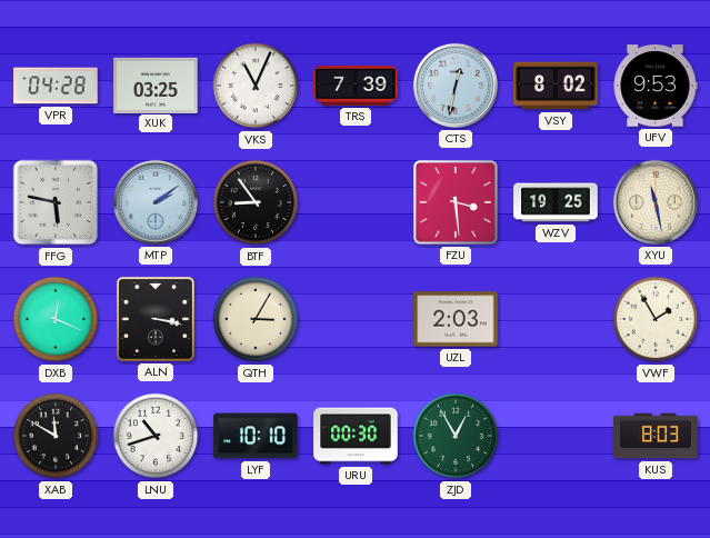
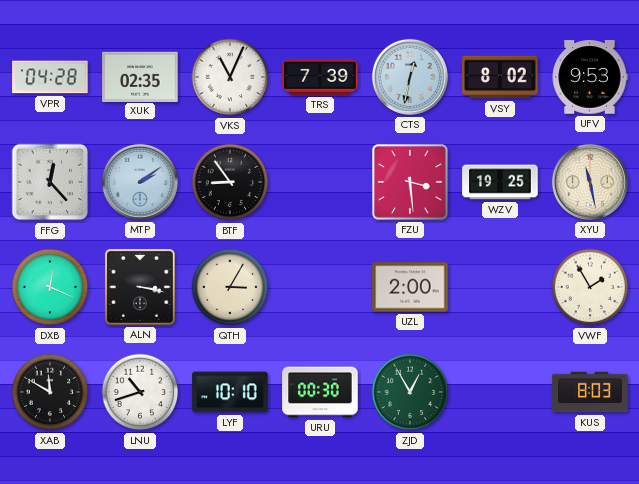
XUK: 03:25 -> 02:35 (140, 76)
FFG: 5:47 -> 12:23 (50, 182)
UZL: 2:03 -> 2:00 (410, 287)
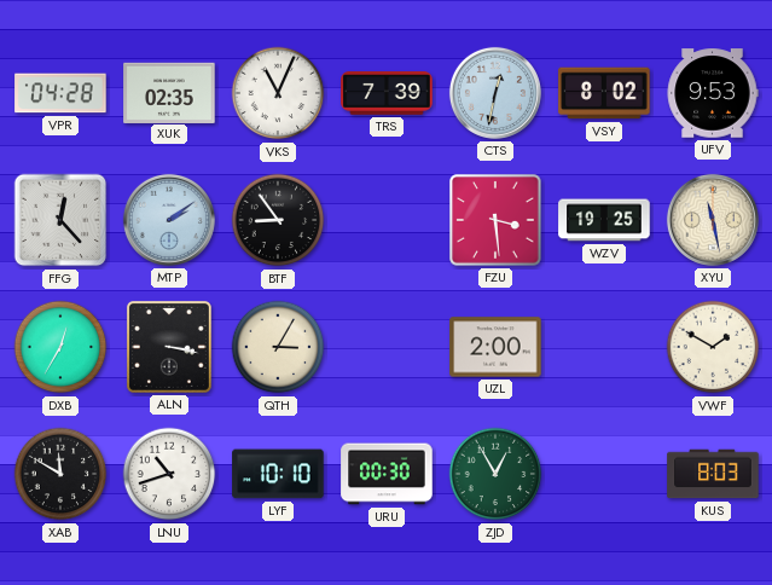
DXB: 12:19 -> 12:35 (60, 347)
VWF: 1:55 -> 1:50 (713, 347)
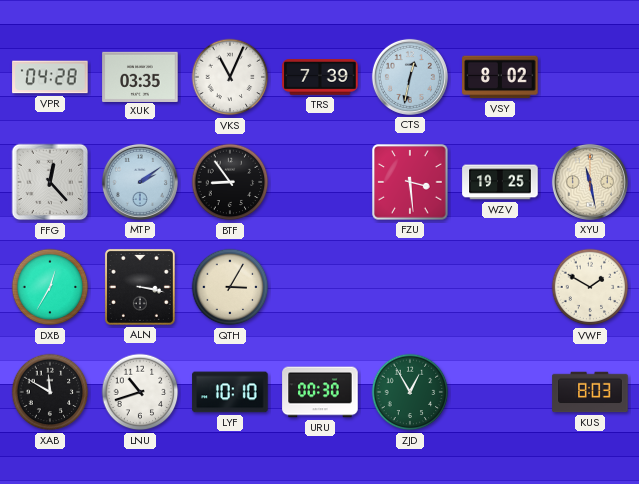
XUK: 02:35 -> 03:35 (140, 76)
UFV: 9:53 -> none (713, 93)
UZL: 2:00 -> none (495, 347)
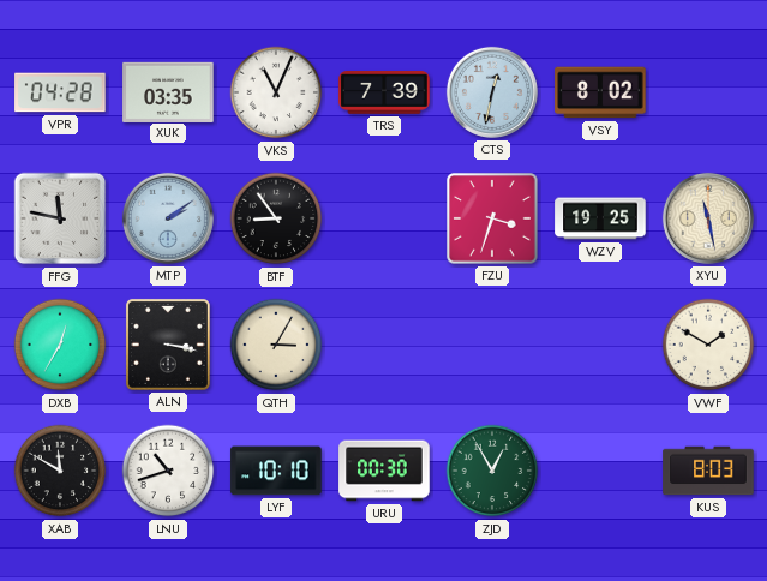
FFG: 12:23 -> 11:47 (60, 218)
FZU: 3:29 -> 3:33 (492, 218)
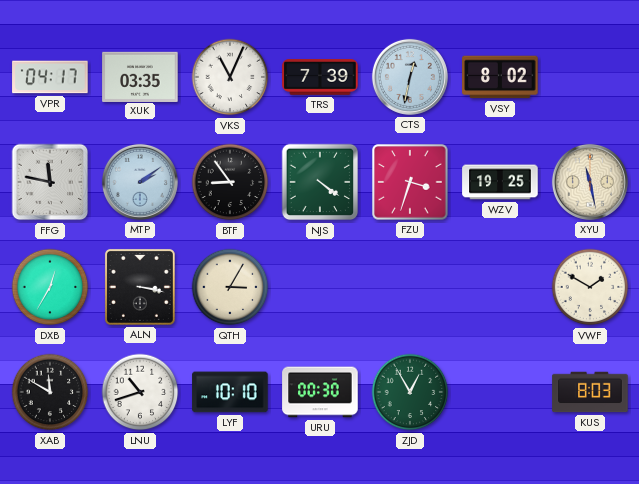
VPR: 04:28 -> 04:17 (50, 77)
NJS: none -> 4:21 (320, 182)
